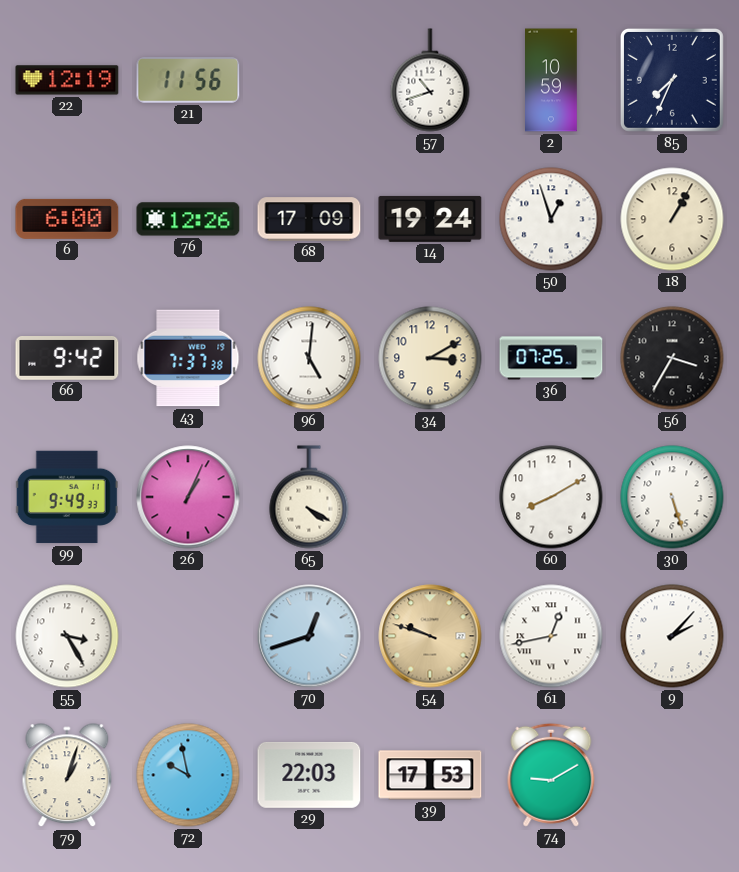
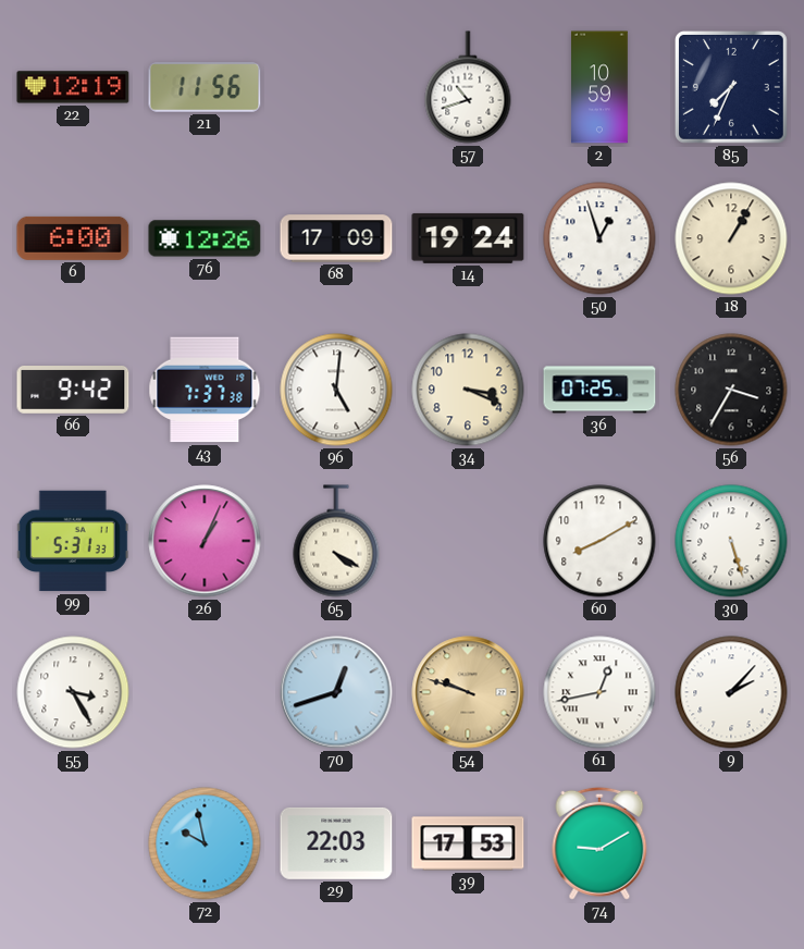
34: 3:10 -> 3:19 (468, 390)
99: 9:49 -> 5:31 (73, 541)
79: 1:03 -> none (67, 776)
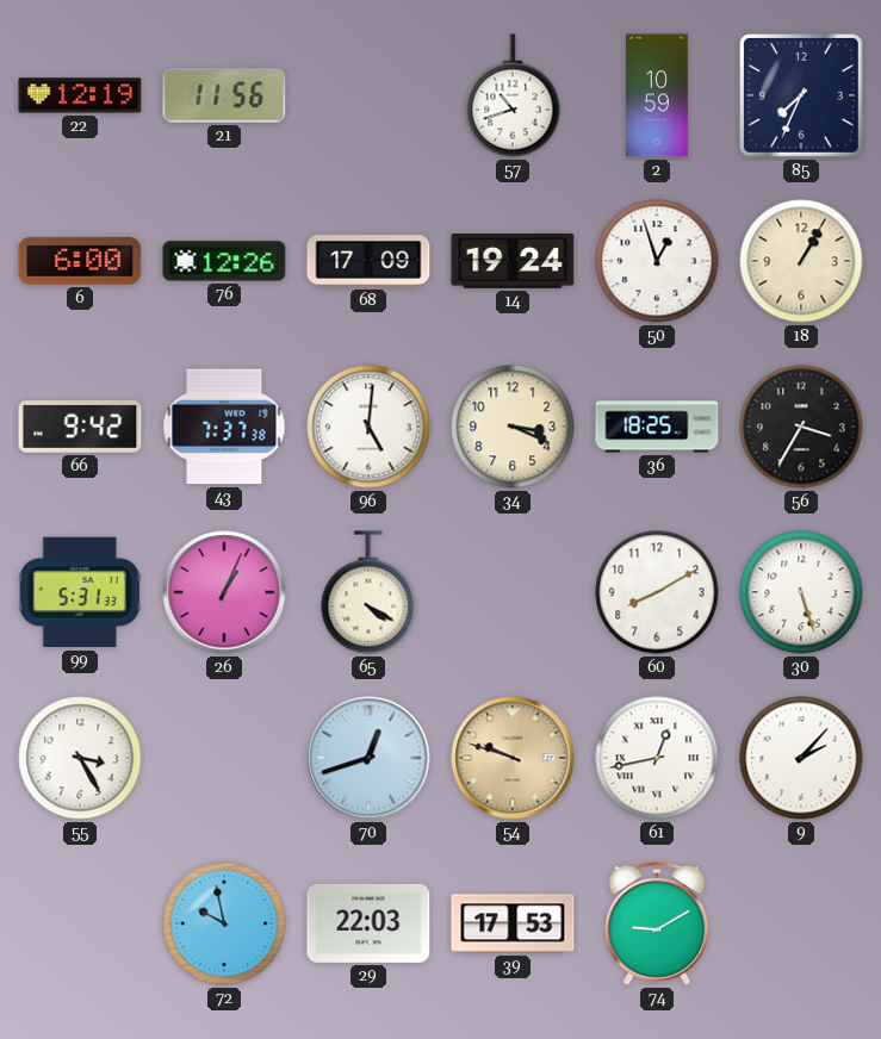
36: 07:25 -> 18:25 (657, 427)
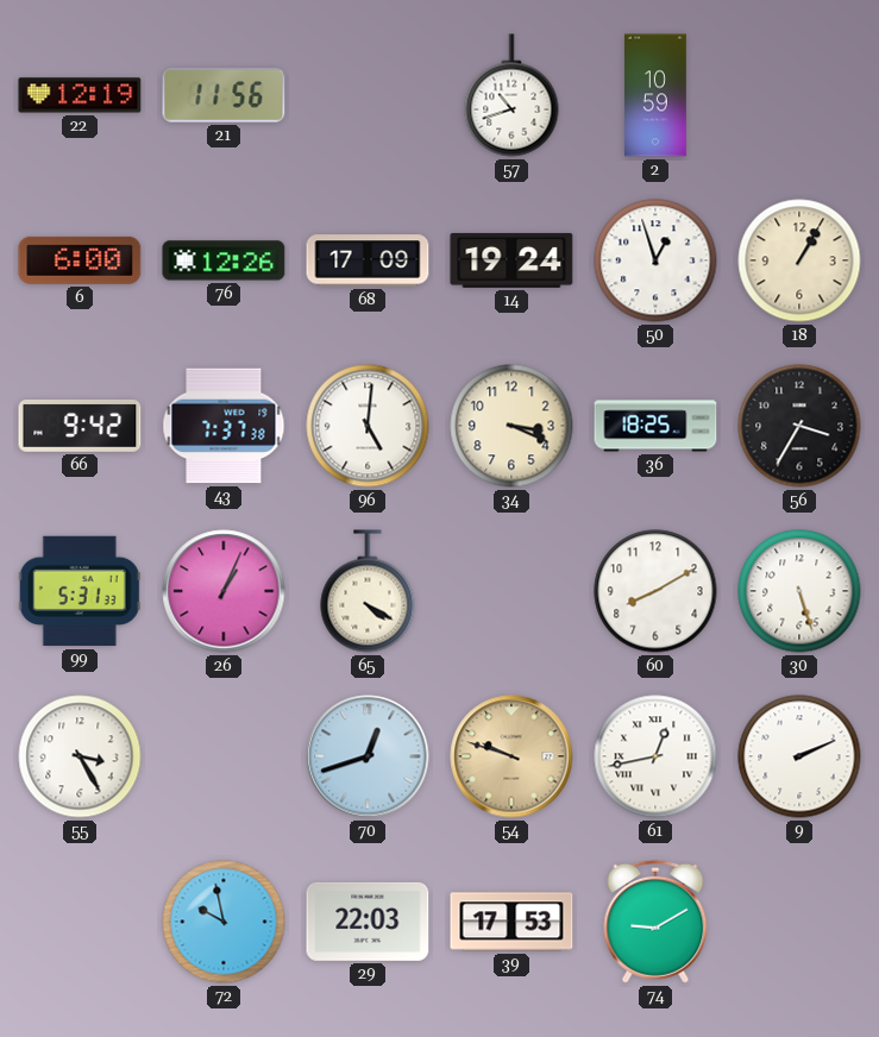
85: 7:34 -> none (801, 95)
9: 2:07 -> 2:11 (799, 756)
